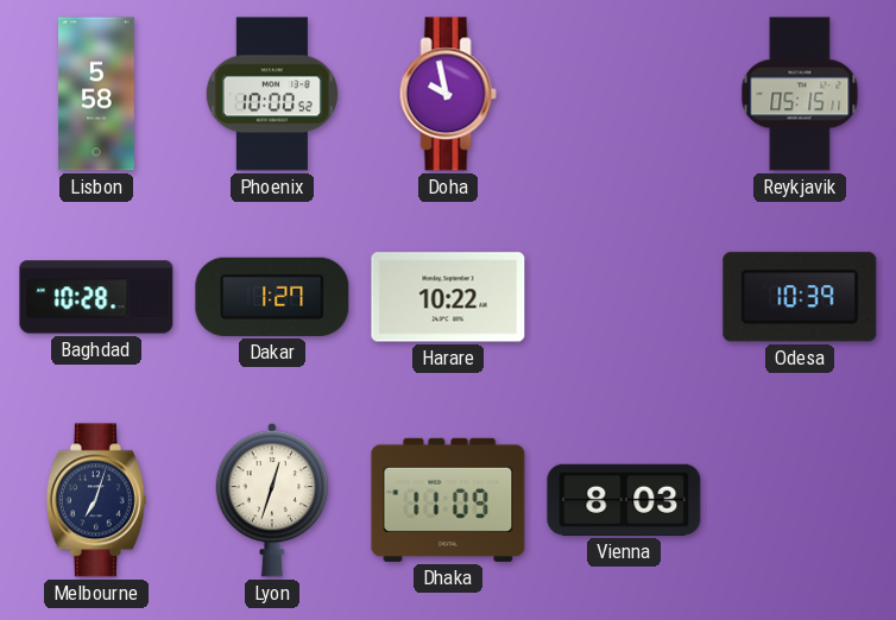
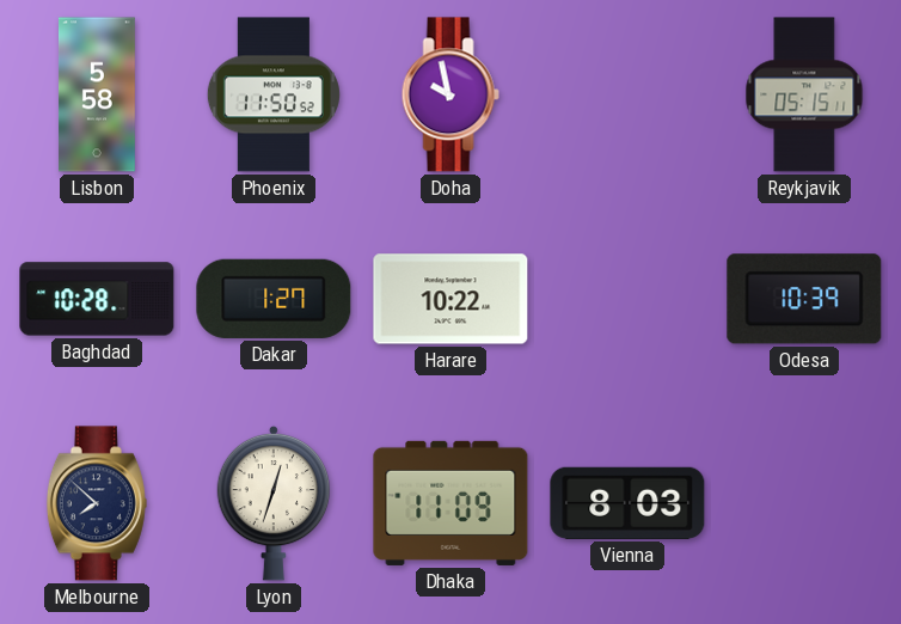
Phoenix: 10:00 -> 11:50 (274, 94)
Melbourne: 7:03 -> 7:52 (97, 503)
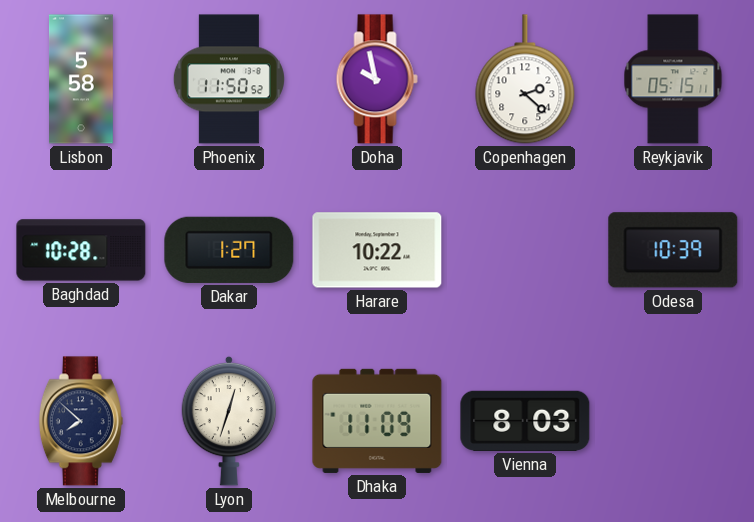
Copenhagen: none -> 2:22 (525, 79)
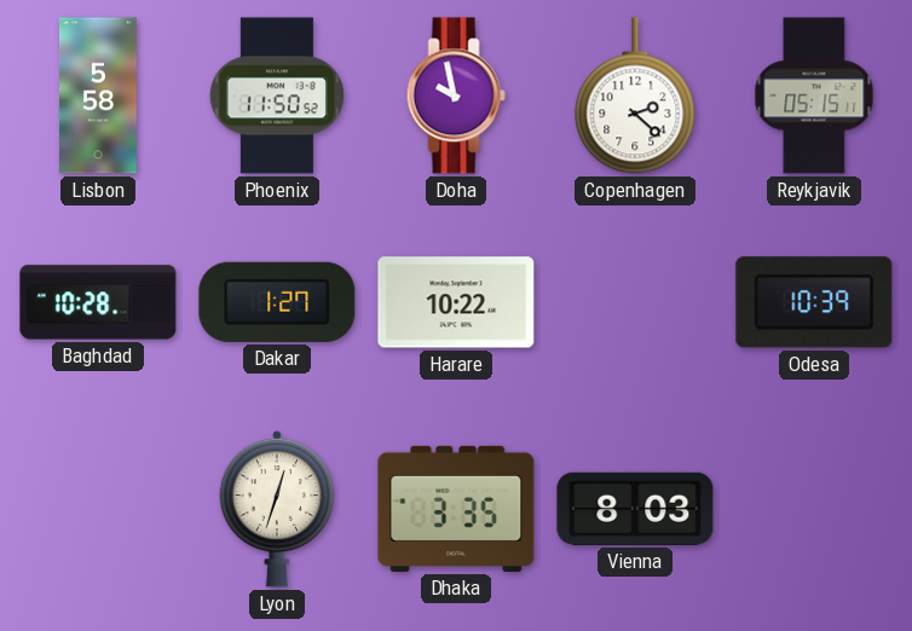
Melbourne: 7:52 -> none (81, 421)
Dhaka: 11:09 -> 3:35 (456, 509)
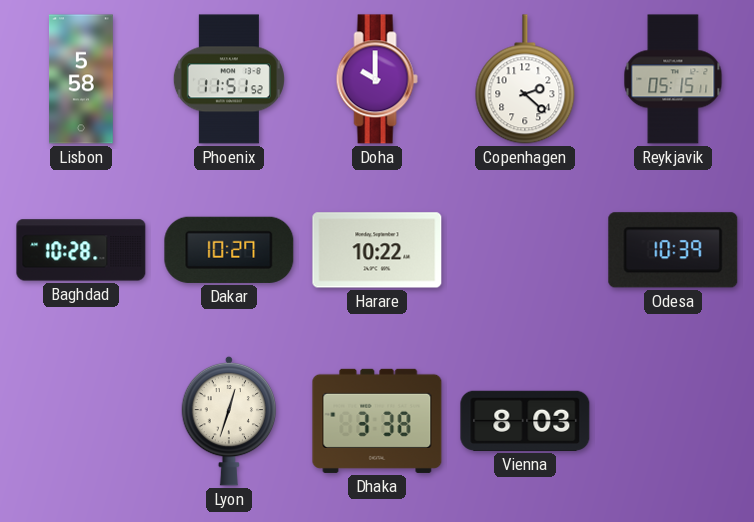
Phoenix: 11:50 -> 11:51 (229, 79)
Doha: 9:58 -> 10:00 (377, 79)
Dakar: 1:27 -> 10:27 (229, 250)
Dhaka: 3:35 -> 3:38 (377, 421)
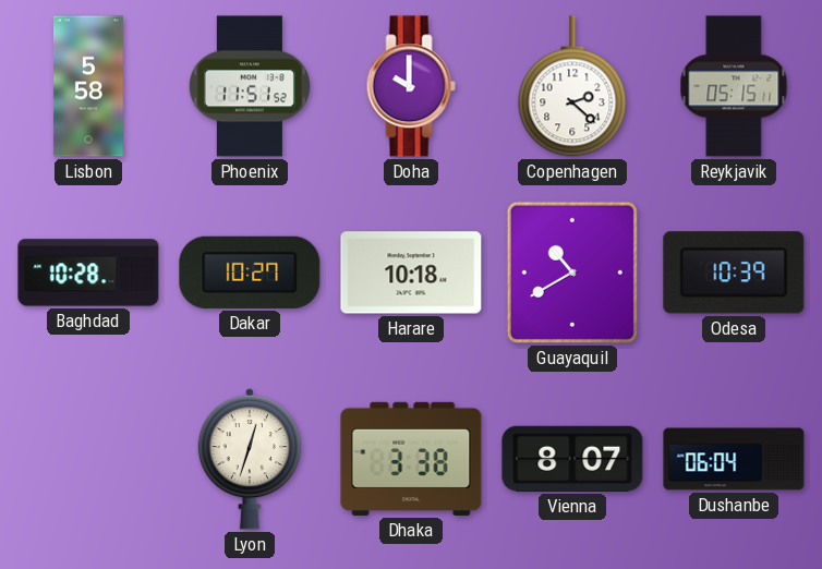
Harare: 10:22 -> 10:18 (411, 273)
Guayaquil: none -> 10:40 (572, 273)
Vienna: 8:03 -> 8:07 (572, 459)
Dushanbe: none -> 06:04 (734, 459)
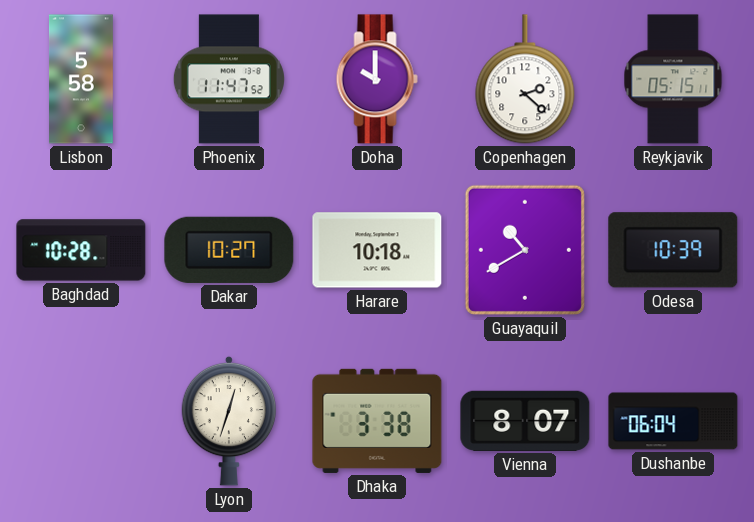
Phoenix: 11:51 -> 11:47 (229, 79)
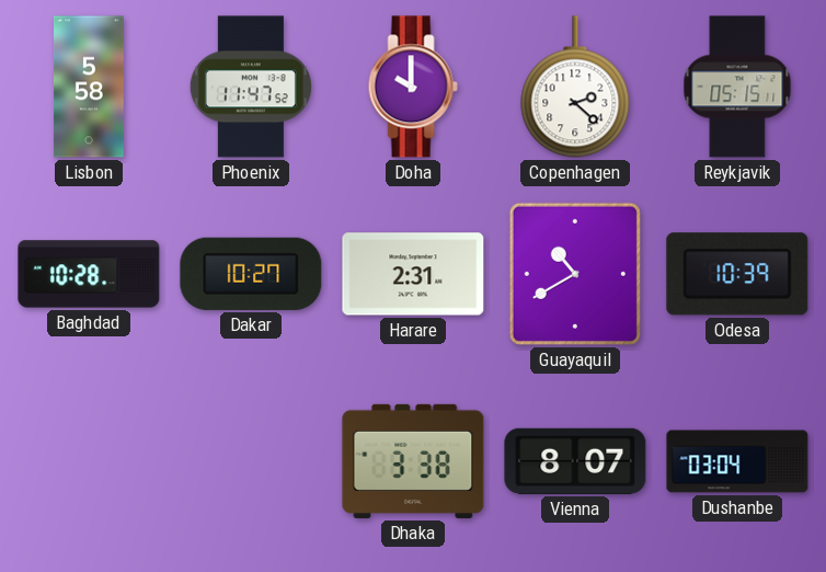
Harare: 10:18 -> 2:31 (413, 274)
Lyon: 12:33 -> none (229, 421)
Dushanbe: 06:04 -> 03:04 (737, 461)
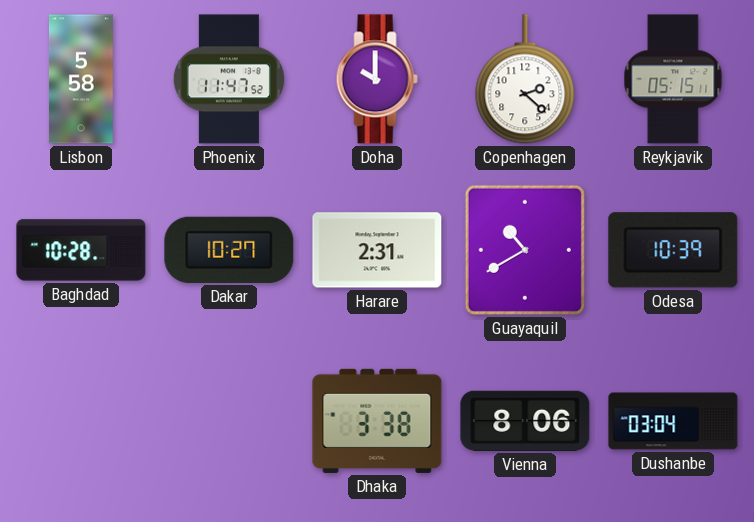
Vienna: 8:07 -> 8:06 (525, 421)
